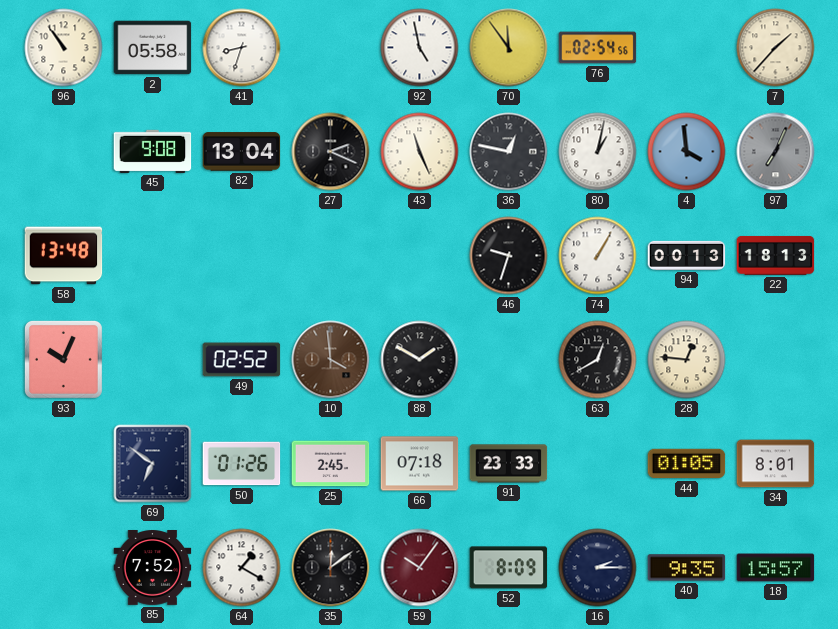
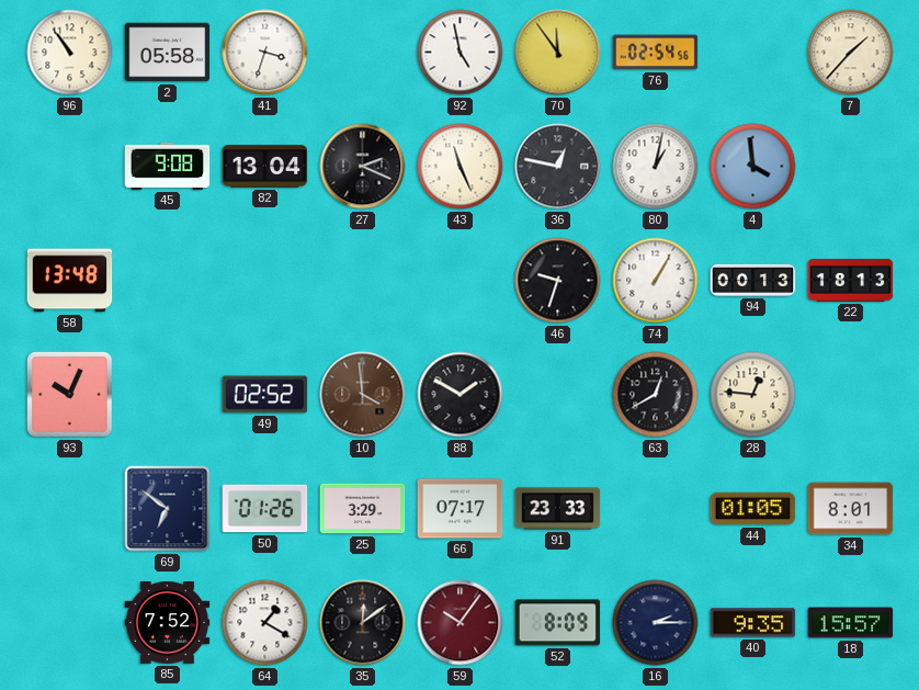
41: 8:33 -> 3:33 (265, 53)
97: 7:04 -> none (776, 152)
25: 2:45 -> 3:29 (363, 509)
66: 07:18 -> 07:17 (461, 509)
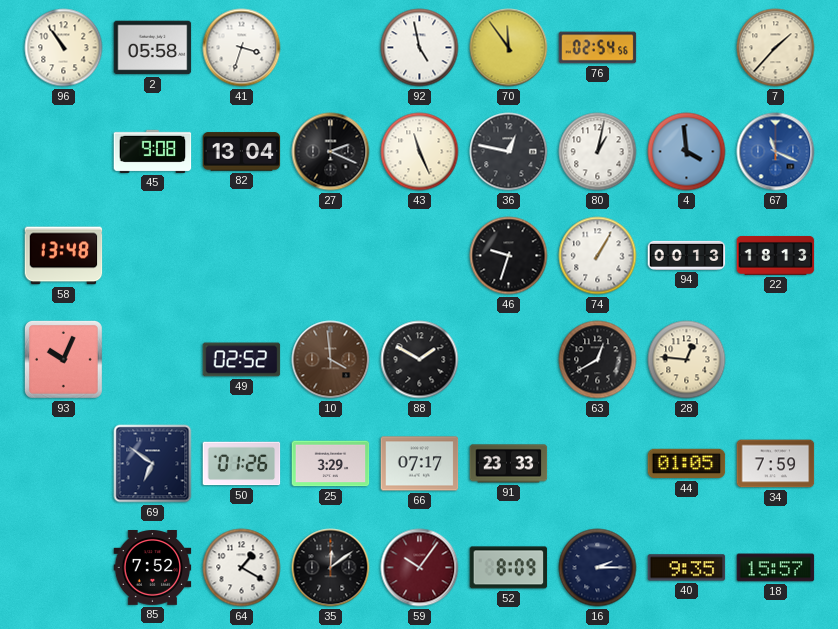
67: none -> 11:19 (776, 152)
34: 8:01 -> 7:59 (776, 464)
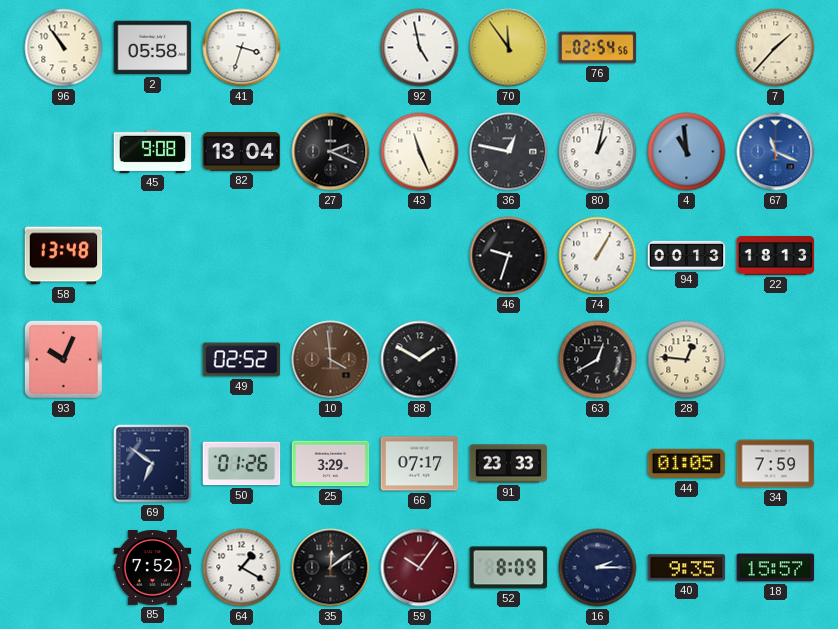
4: 3:59 -> 10:59 (687, 152)
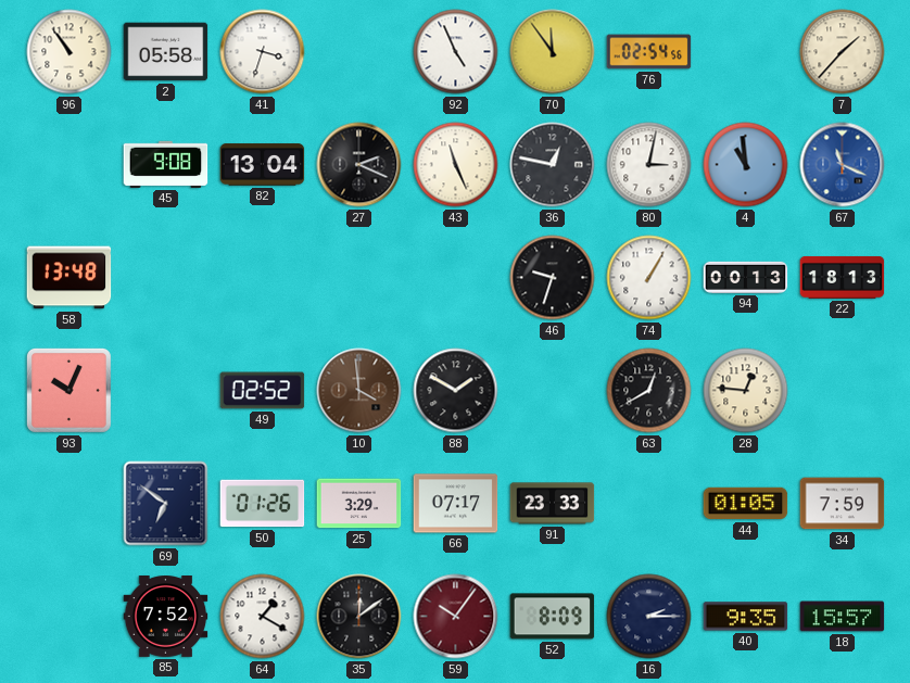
92: 4:58 -> 4:56 (456, 52)
80: 1:02 -> 3:02 (649, 165)
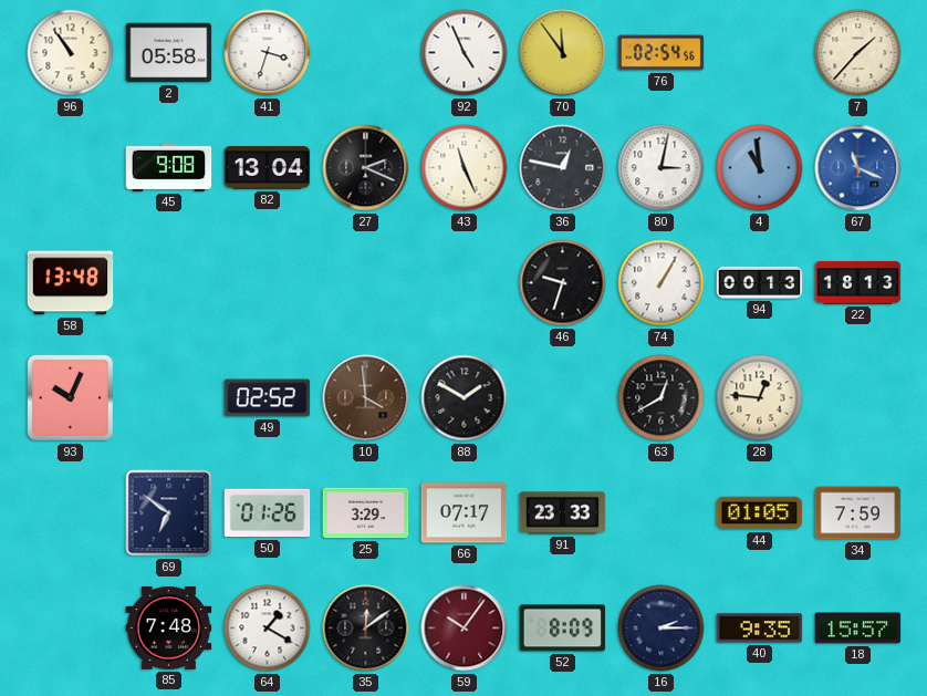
85: 7:52 -> 7:48 (169, 629)
